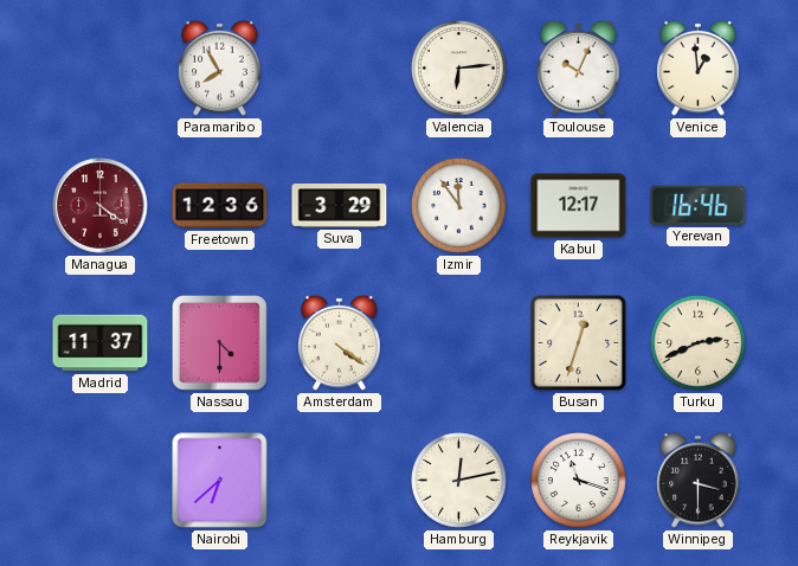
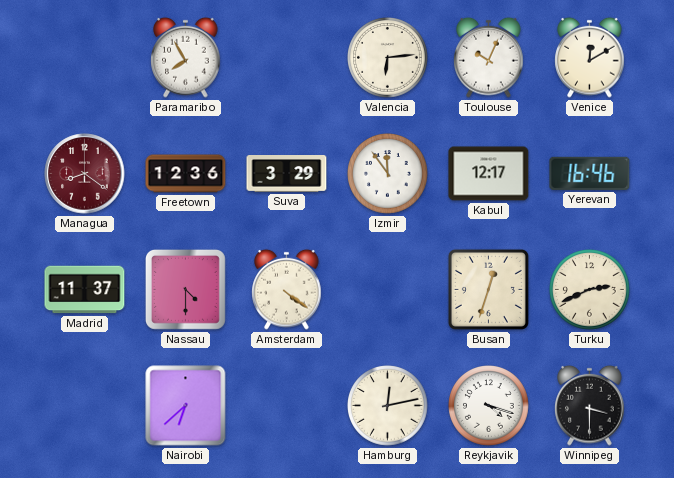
Venice: 12:59 -> 12:10 (590, 57)
Managua: 4:21 -> 8:21 (85, 174)
Reykjavik: 11:18 -> 4:18 (489, 406)
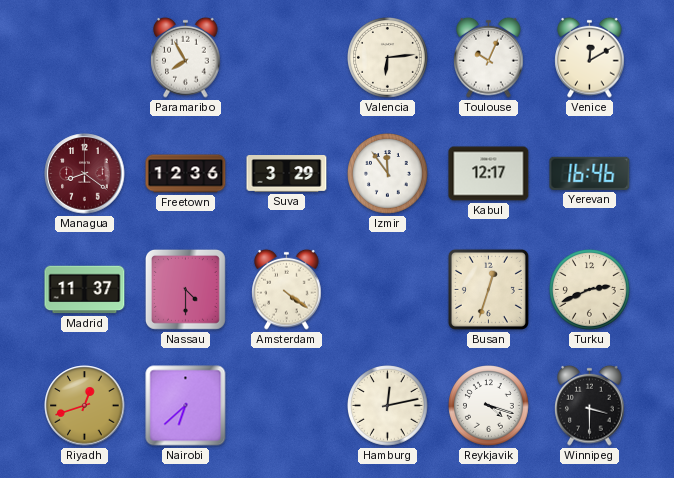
Riyadh: none -> 12:42 (85, 406)
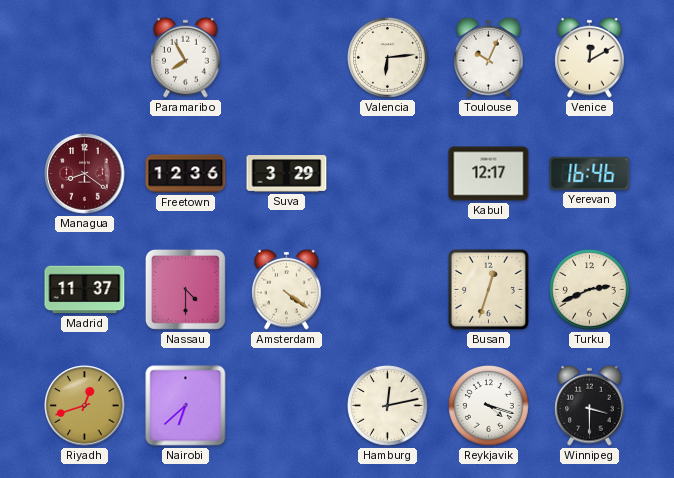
Izmir: 11:54 -> none (388, 174)
